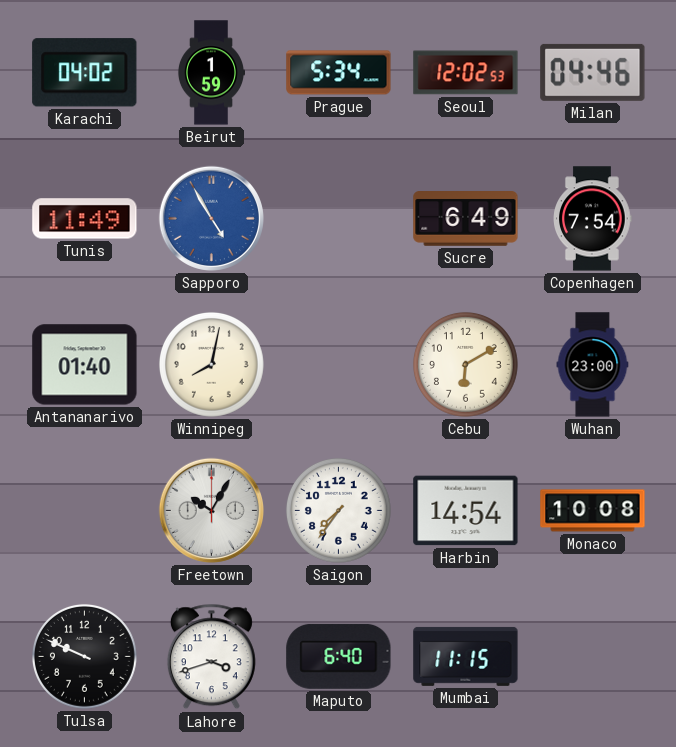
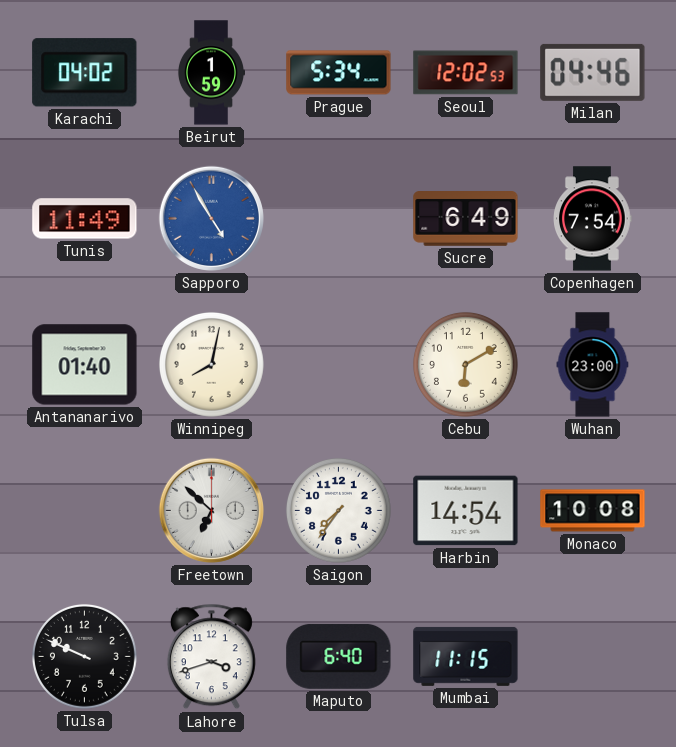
Freetown: 10:05 -> 6:52 (211, 510)
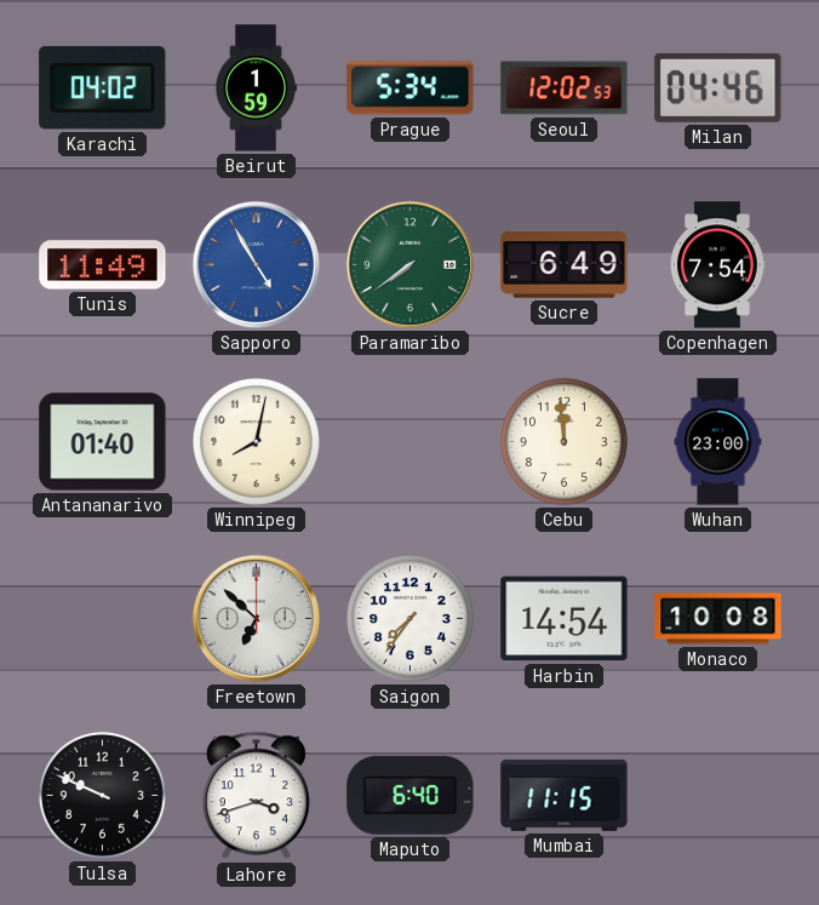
Paramaribo: none -> 7:39 (409, 264)
Cebu: 6:10 -> 11:59 (563, 441)
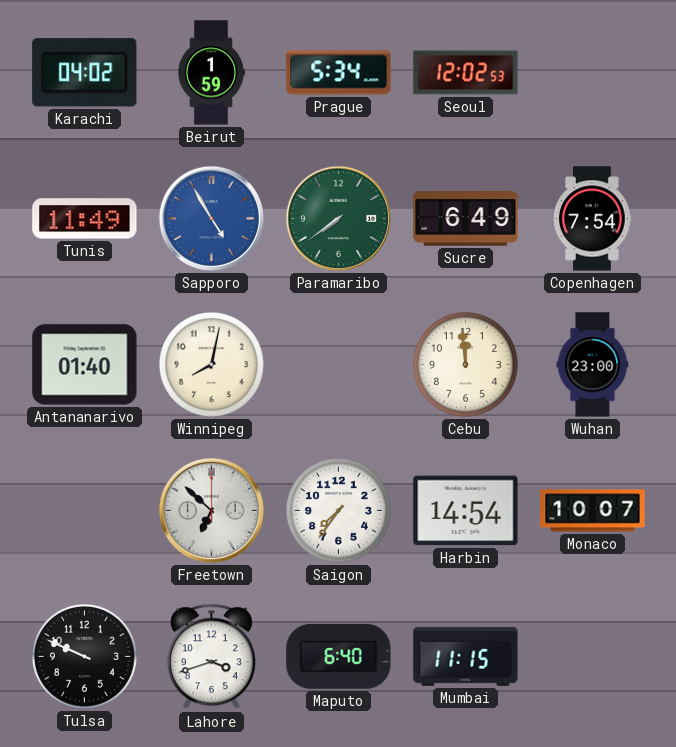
Milan: 04:46 -> none (718, 87)
Monaco: 10:08 -> 10:07 (593, 511)
